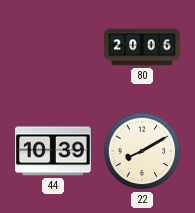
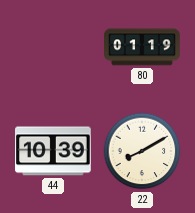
80: 20:06 -> 01:19 (142, 47)
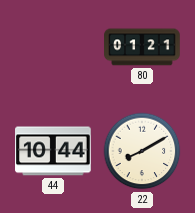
80: 01:19 -> 01:21 (142, 47)
44: 10:39 -> 10:44 (54, 151)
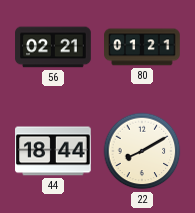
56: none -> 02:21 (53, 47)
44: 10:44 -> 18:44 (54, 151)
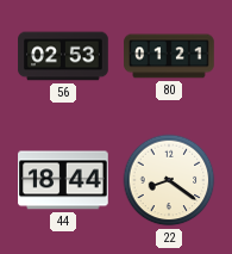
56: 02:21 -> 02:53 (63, 56)
22: 8:10 -> 8:21 (169, 180)
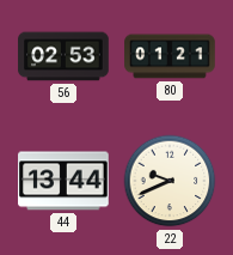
44: 18:44 -> 13:44 (65, 181)
22: 8:21 -> 9:41 (170, 181)
